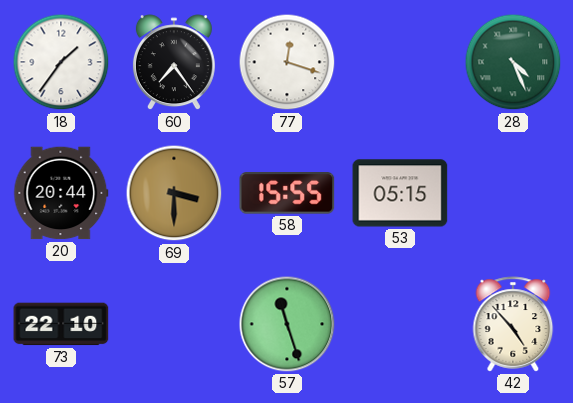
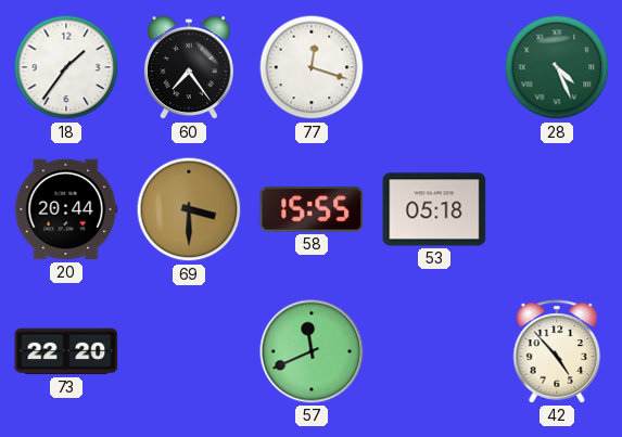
53: 05:15 -> 05:18 (434, 209)
73: 22:10 -> 22:20 (66, 351)
57: 11:27 -> 11:41 (312, 351)
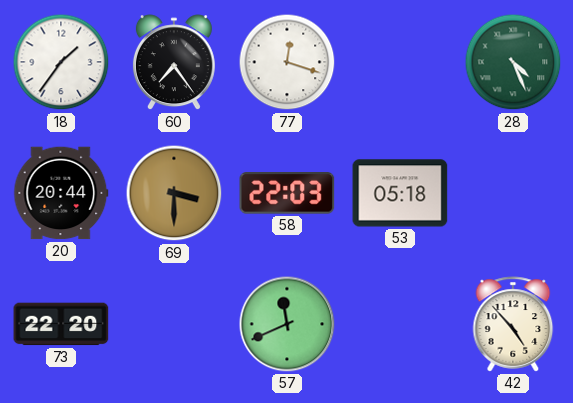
58: 15:55 -> 22:03 (287, 193)
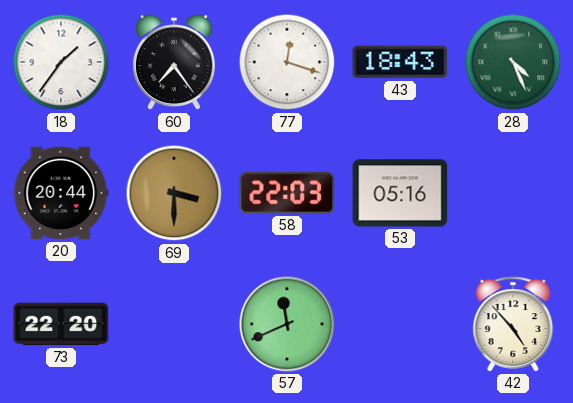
43: none -> 18:43 (400, 62)
53: 05:18 -> 05:16 (400, 193)
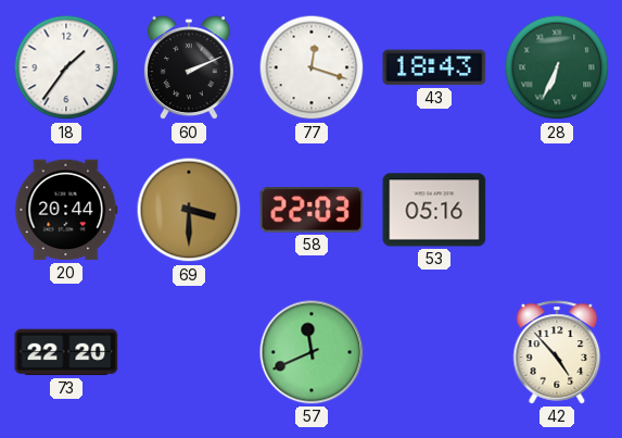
60: 7:24 -> 2:11 (189, 68)
28: 4:26 -> 6:34 (557, 67)
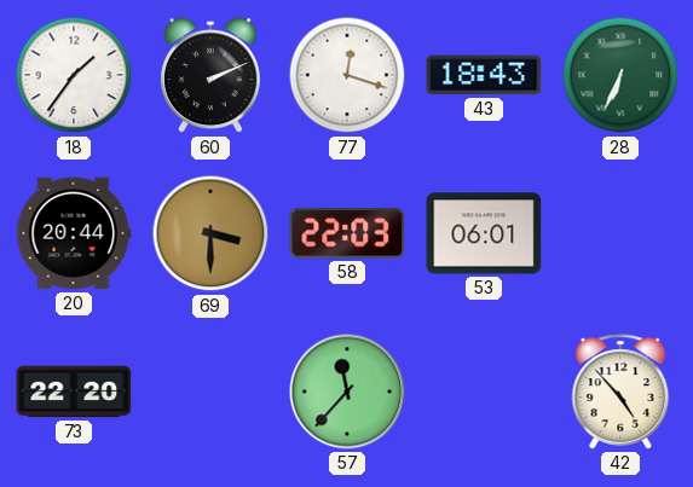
53: 05:16 -> 06:01 (484, 233)
57: 11:41 -> 11:37 (347, 392)
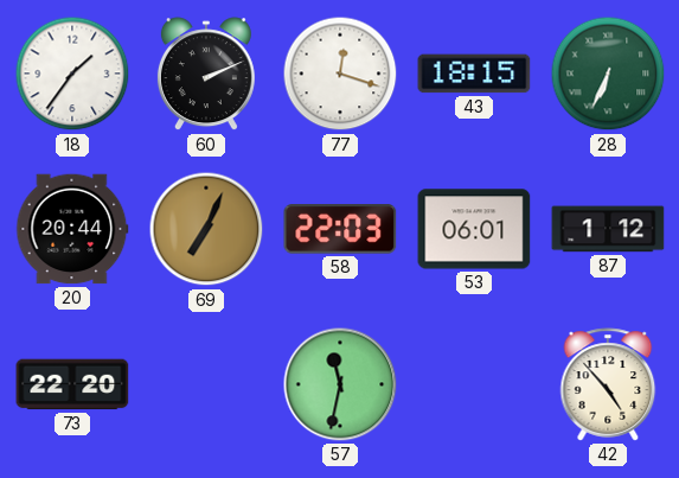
43: 18:43 -> 18:15 (474, 74)
69: 3:30 -> 7:04 (206, 229)
87: none -> 1:12 (608, 229)
57: 11:37 -> 11:32 (340, 384)
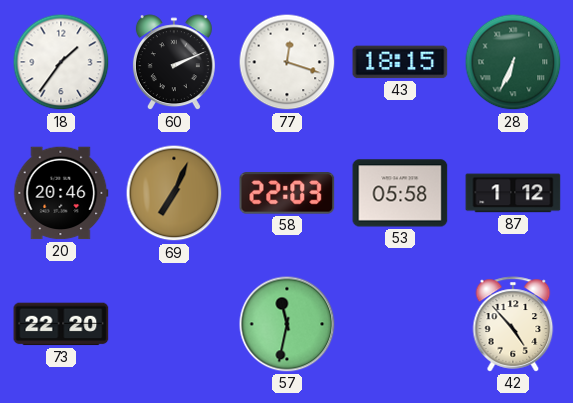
20: 20:44 -> 20:46 (61, 193)
53: 06:01 -> 05:58 (400, 193)
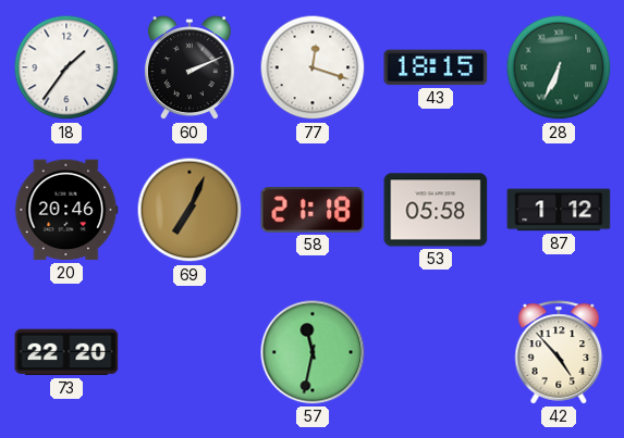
58: 22:03 -> 21:18 (313, 210)
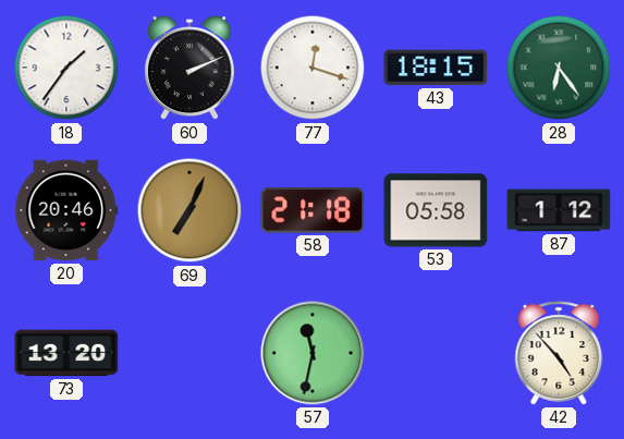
28: 6:34 -> 6:24 (559, 68)
73: 22:20 -> 13:20 (66, 353)
